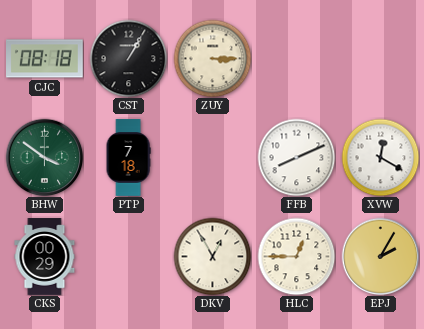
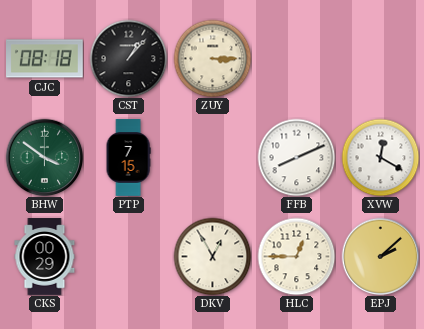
CST: 1:05 -> 1:07 (128, 58)
PTP: 7:18 -> 7:15 (128, 158)
EPJ: 2:05 -> 2:08 (380, 256)
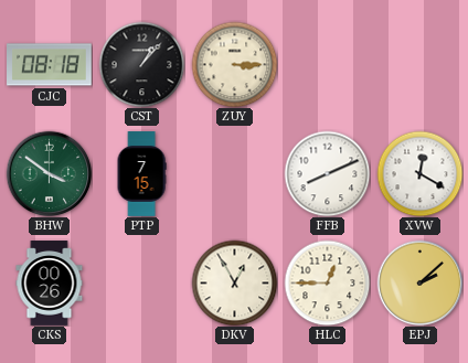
CKS: 00:29 -> 00:26 (50, 284)
